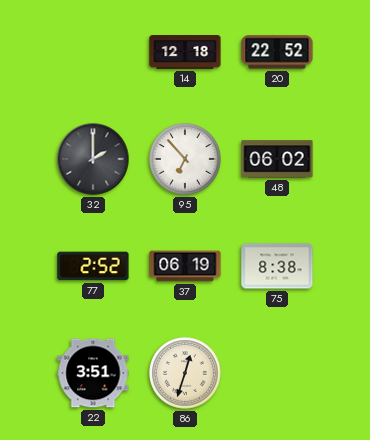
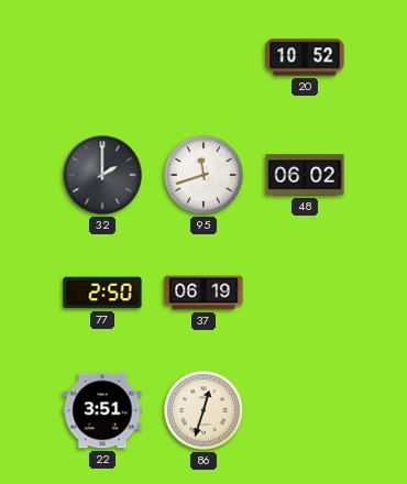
14: 12:18 -> none (185, 52)
20: 22:52 -> 10:52 (305, 57)
95: 6:53 -> 11:42 (204, 175)
77: 2:52 -> 2:50 (102, 293)
75: 8:38 -> none (277, 266)
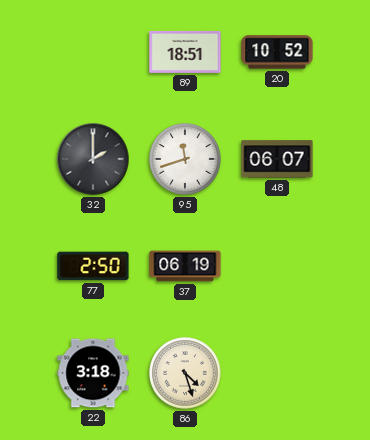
89: none -> 18:51 (185, 52)
48: 06:02 -> 06:07 (277, 159)
22: 3:51 -> 3:18 (93, 373)
86: 12:33 -> 4:27 (185, 373)
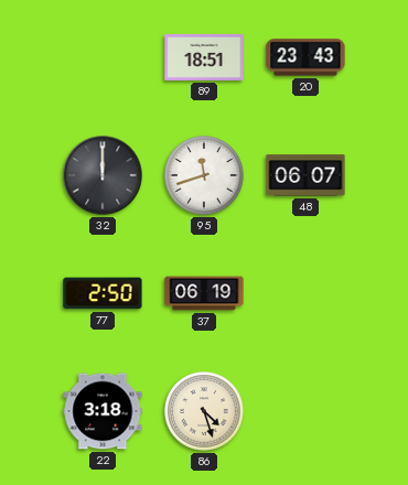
20: 10:52 -> 23:43 (305, 57)
32: 2:00 -> 12:00 (103, 175)
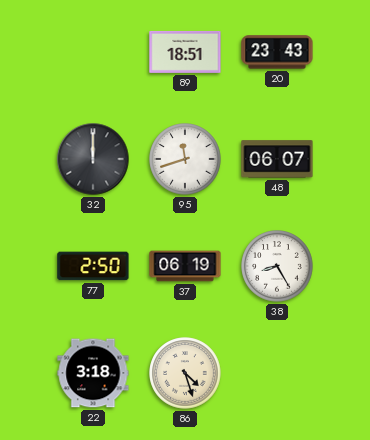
38: none -> 8:25 (277, 266)
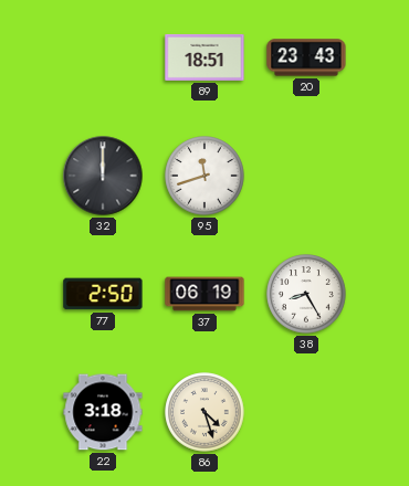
48: 06:07 -> none (277, 159)
